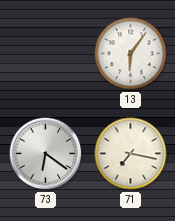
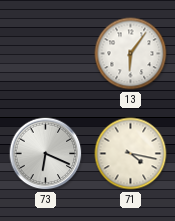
73: 6:21 -> 6:19 (46, 154)
71: 7:17 -> 4:17 (131, 154)
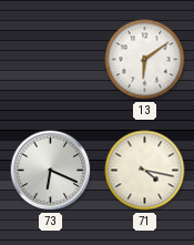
13: 6:06 -> 6:09 (145, 60)
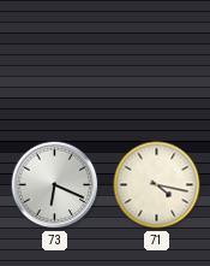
13: 6:09 -> none (145, 60)
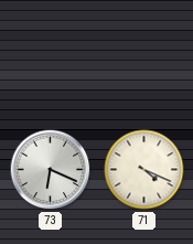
71: 4:17 -> 4:19 (144, 170)
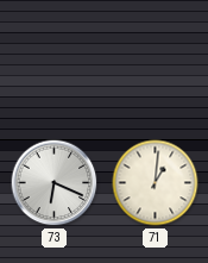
71: 4:19 -> 1:01 (156, 183)
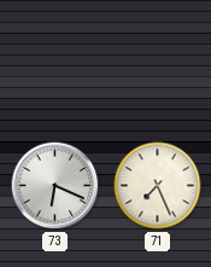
71: 1:01 -> 7:26 (158, 186)
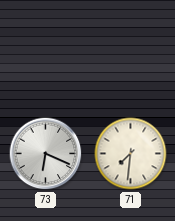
71: 7:26 -> 7:31 (131, 154)
